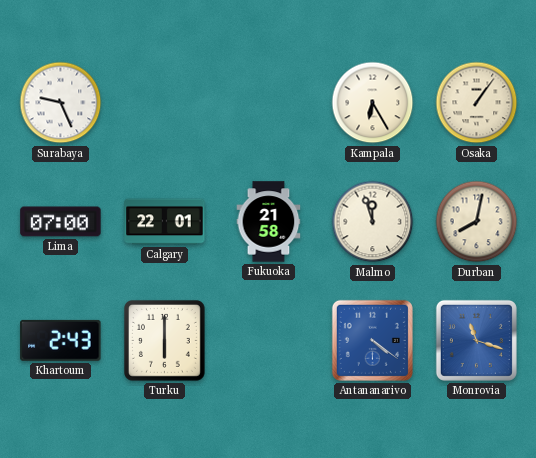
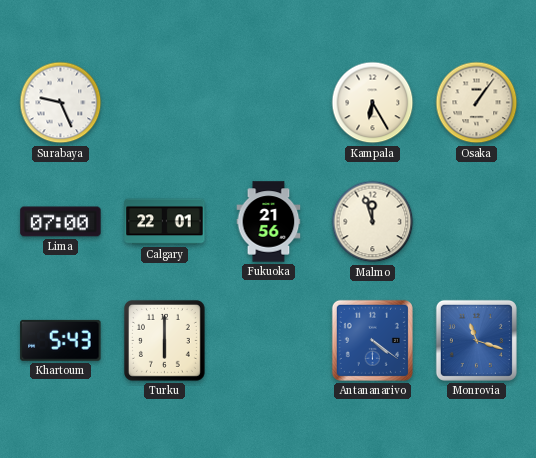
Fukuoka: 21:58 -> 21:56 (269, 222)
Durban: 8:02 -> none (477, 222)
Khartoum: 2:43 -> 5:43 (61, 340)
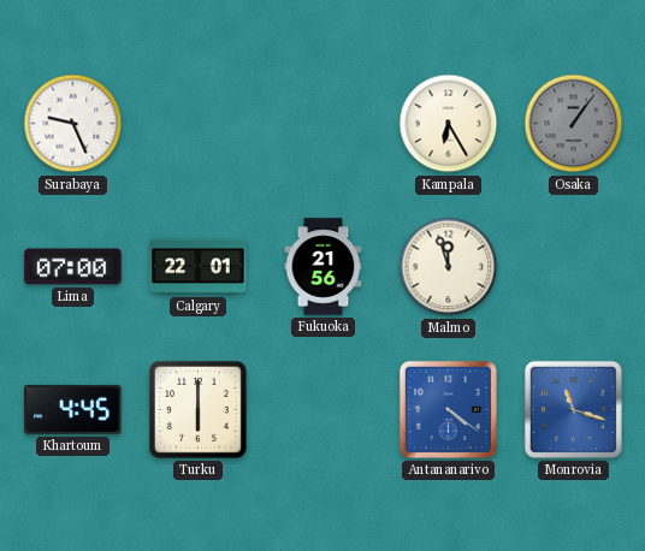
Osaka dial: cream -> grey (574, 124)
Khartoum: 5:43 -> 4:45 (73, 409)
